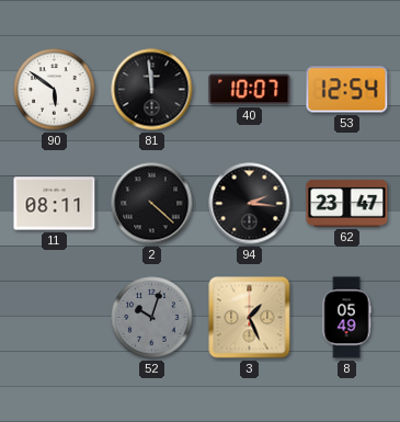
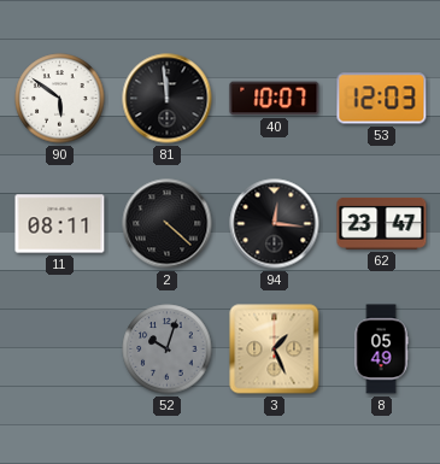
53: 12:54 -> 12:03 (382, 99)
94: 2:16 -> 12:16 (275, 224)
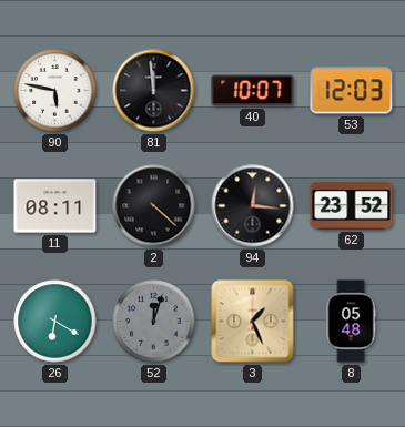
90: 5:51 -> 5:47 (55, 91)
62: 23:47 -> 23:52 (352, 205)
26: none -> 6:20 (55, 322)
52: 10:03 -> 12:03 (154, 322)
8: 05:49 -> 05:48 (351, 322)
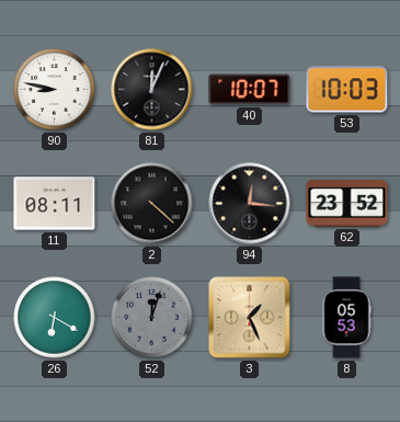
90: 5:47 -> 8:47 (55, 90)
81: 11:59 -> 12:04 (152, 90)
53: 12:03 -> 10:03 (347, 90)
8: 05:48 -> 05:53 (346, 318)
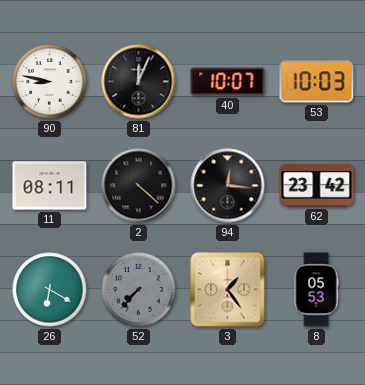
62: 23:52 -> 23:42 (317, 185)
52: 12:03 -> 7:37 (139, 290)
3: 1:26 -> 1:24 (228, 290)
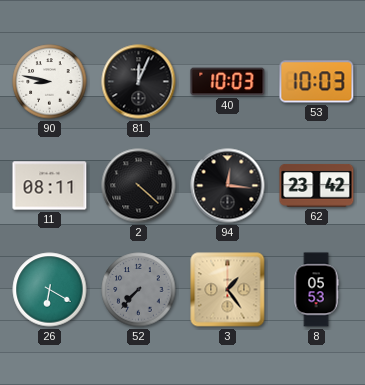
40: 10:07 -> 10:03 (228, 82)
